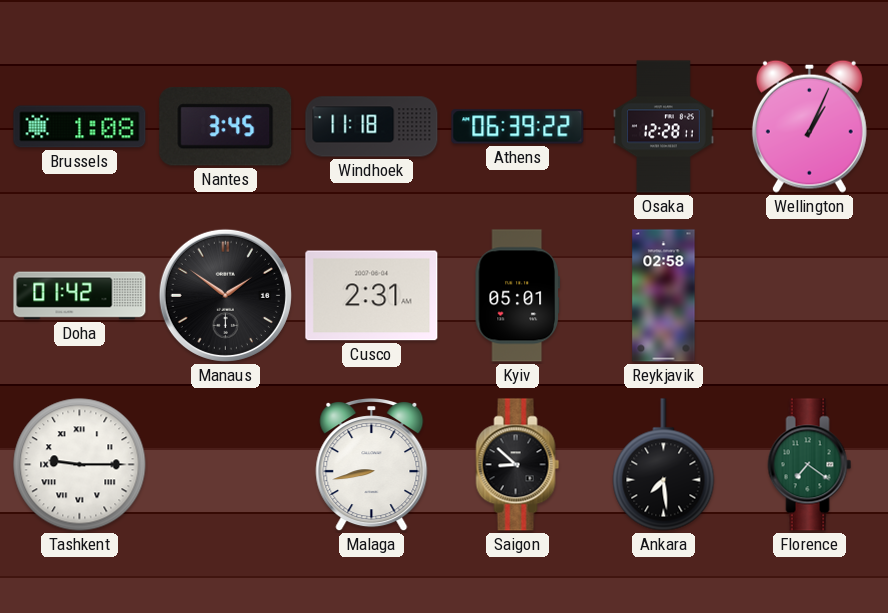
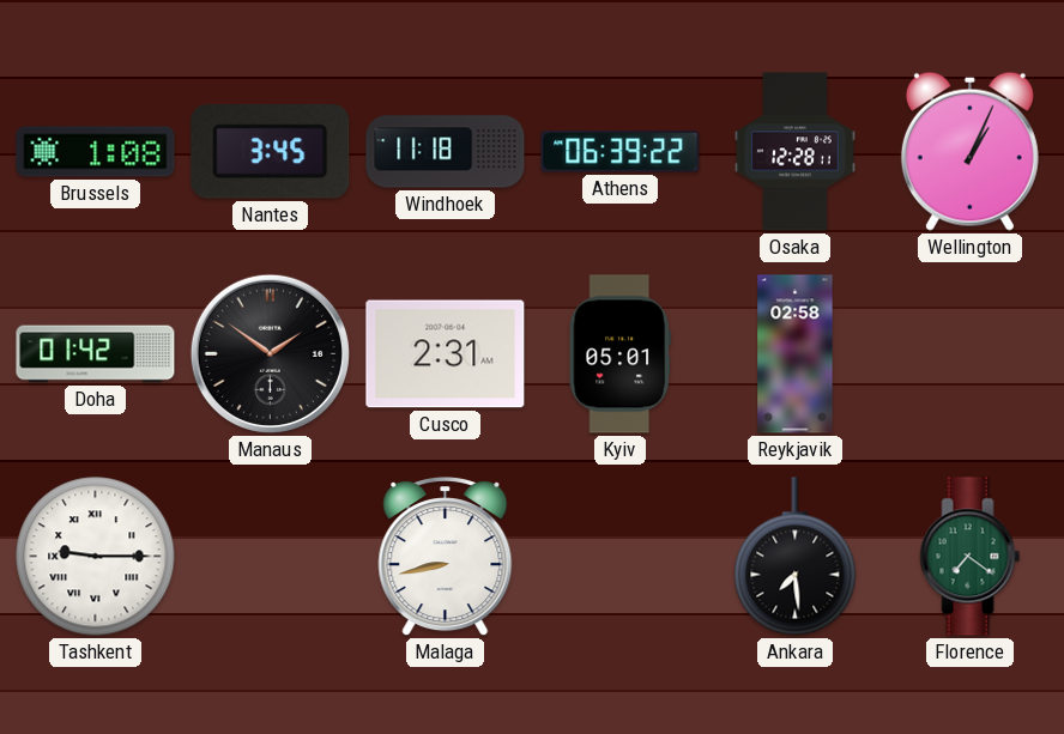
Saigon: 8:52 -> none (518, 465)
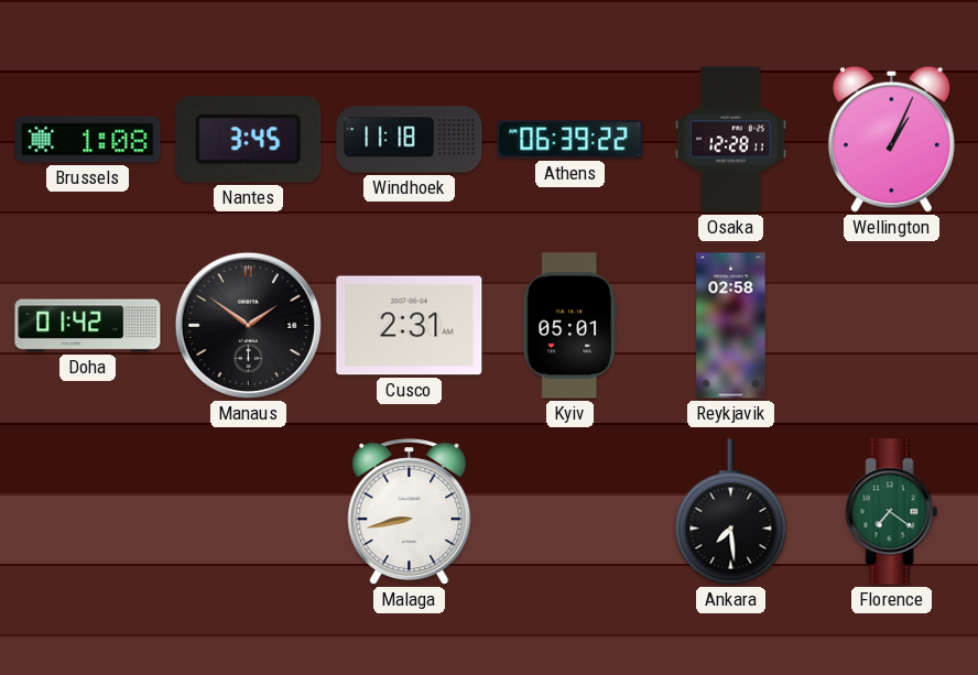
Tashkent: 9:15 -> none (96, 557)
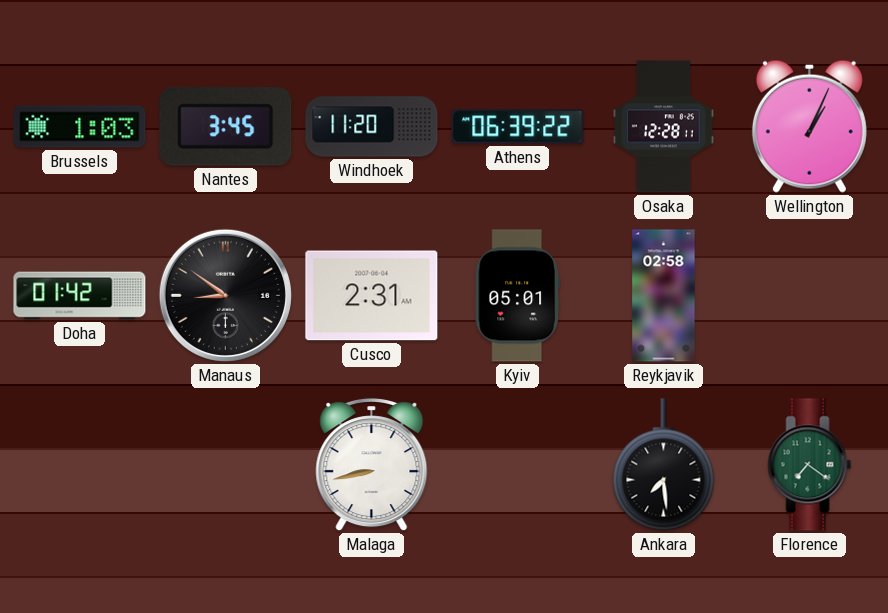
Brussels: 1:08 -> 1:03 (80, 127)
Windhoek: 11:18 -> 11:20 (372, 127)
Manaus: 1:51 -> 8:51 (225, 295)
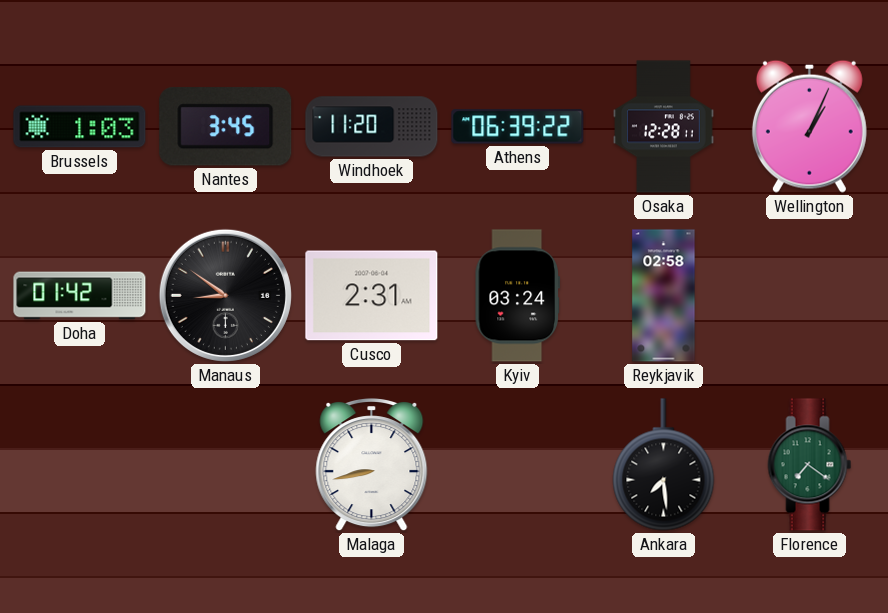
Kyiv: 05:01 -> 03:24 (517, 296)
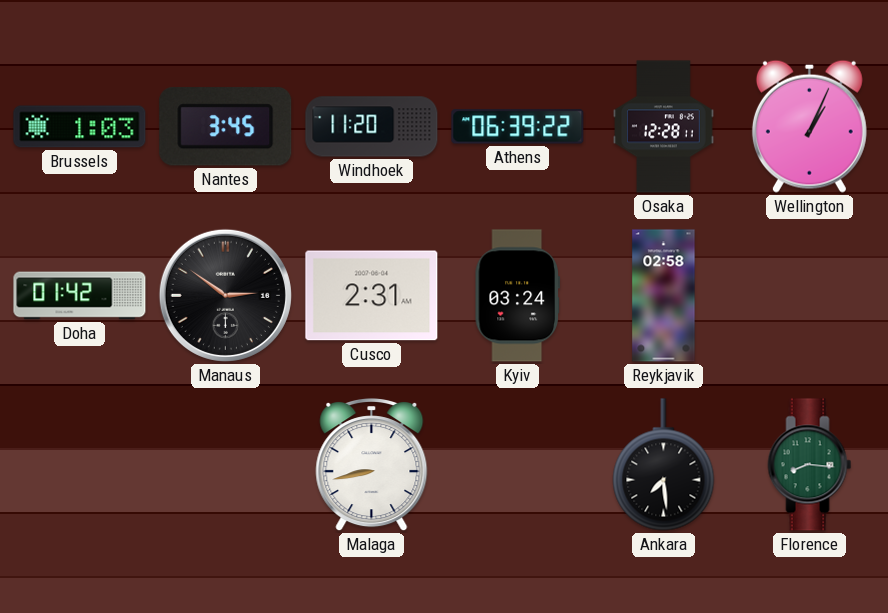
Manaus: 8:51 -> 2:51 (225, 295)
Florence: 7:21 -> 8:16 (810, 465)
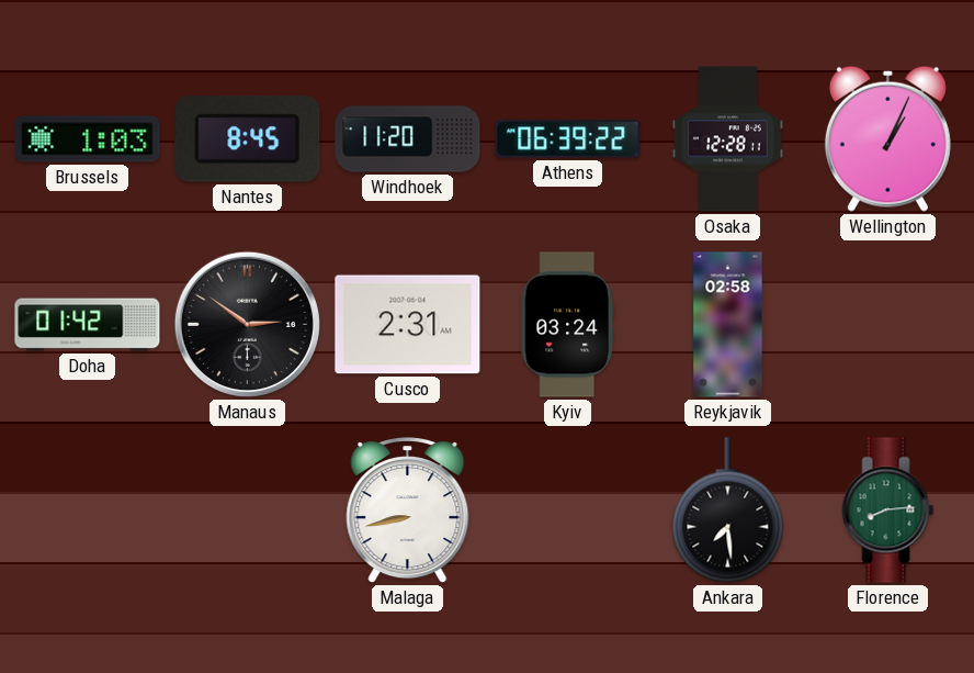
Nantes: 3:45 -> 8:45 (248, 139)
Florence: 8:16 -> 8:14 (888, 511)
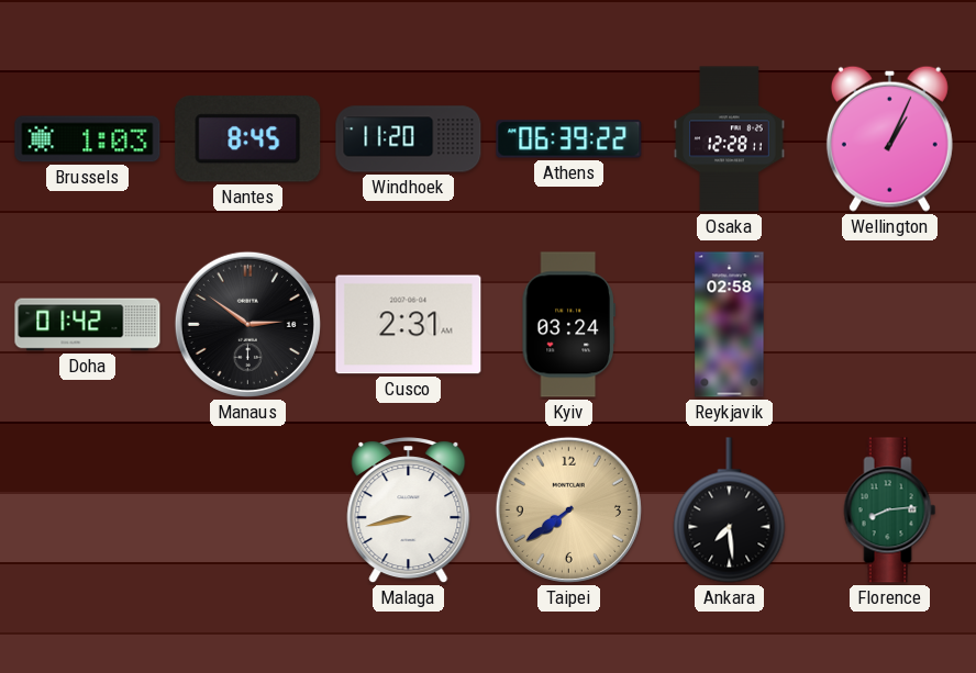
Taipei: none -> 7:39 (568, 509)
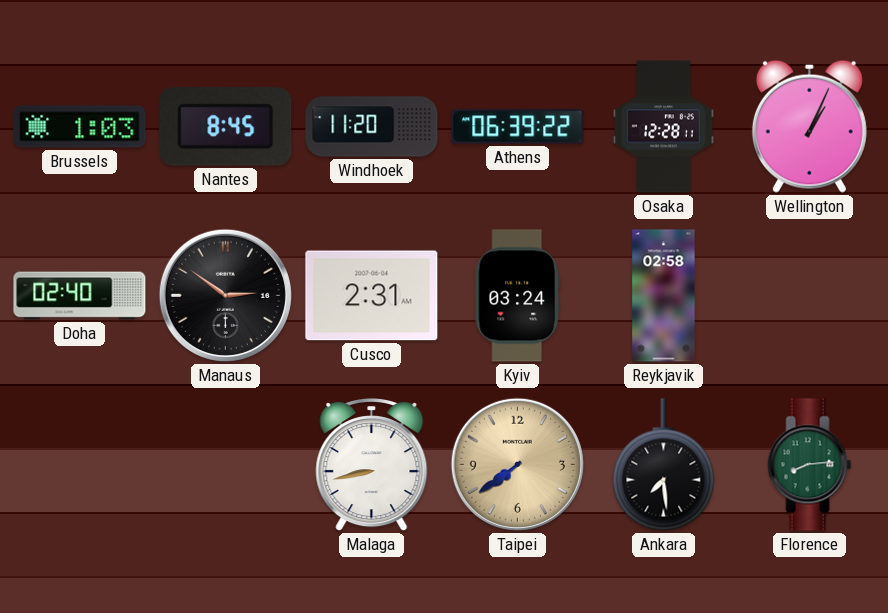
Doha: 01:42 -> 02:40 (80, 296)
